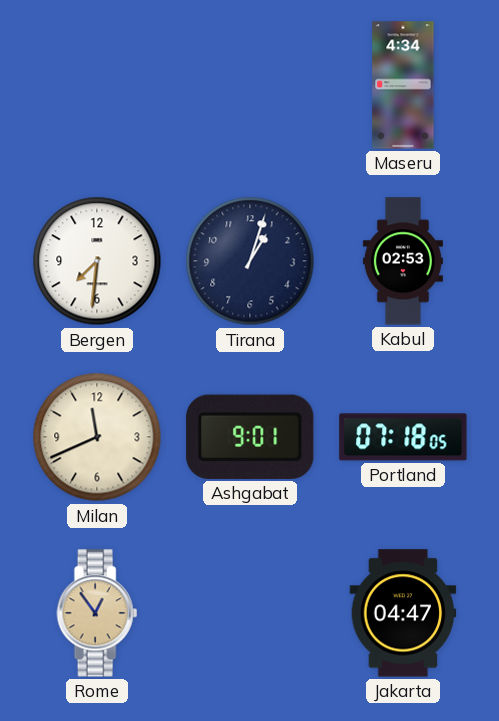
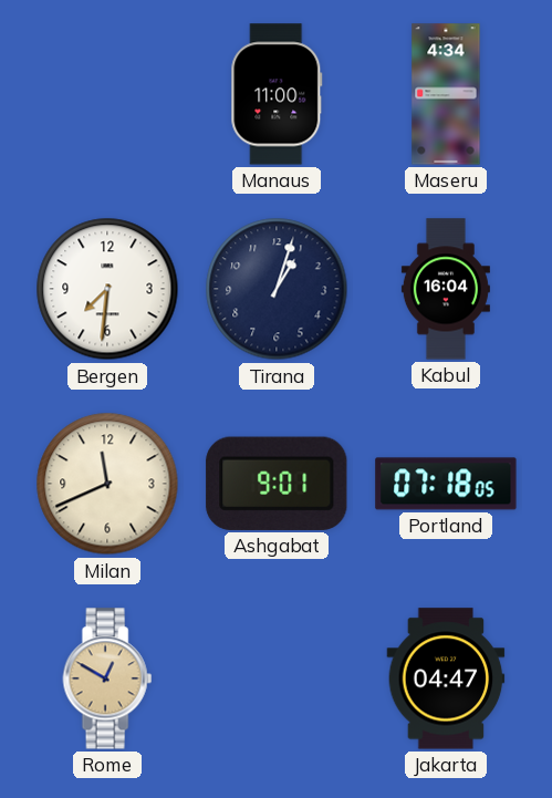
Manaus: none -> 11:00 (277, 94)
Kabul: 02:53 -> 16:04 (446, 289)
Rome: 12:54 -> 12:50 (107, 678)
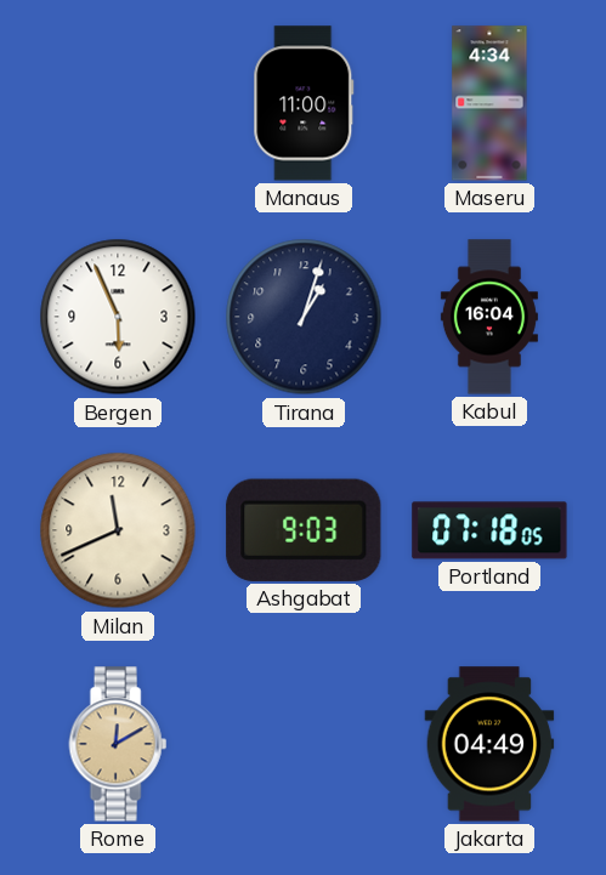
Bergen: 7:31 -> 5:56 (118, 317)
Ashgabat: 9:01 -> 9:03 (304, 530)
Rome: 12:50 -> 12:10 (118, 744)
Jakarta: 04:47 -> 04:49 (489, 744)
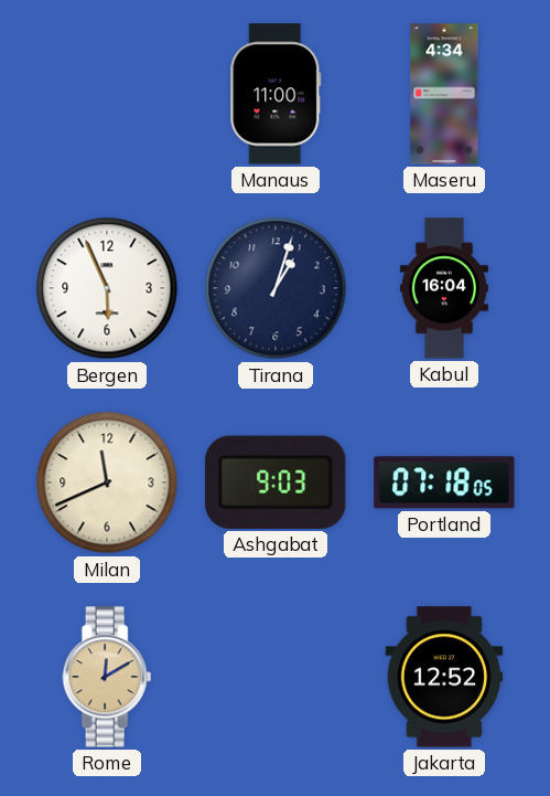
Jakarta: 04:49 -> 12:52 (444, 677)
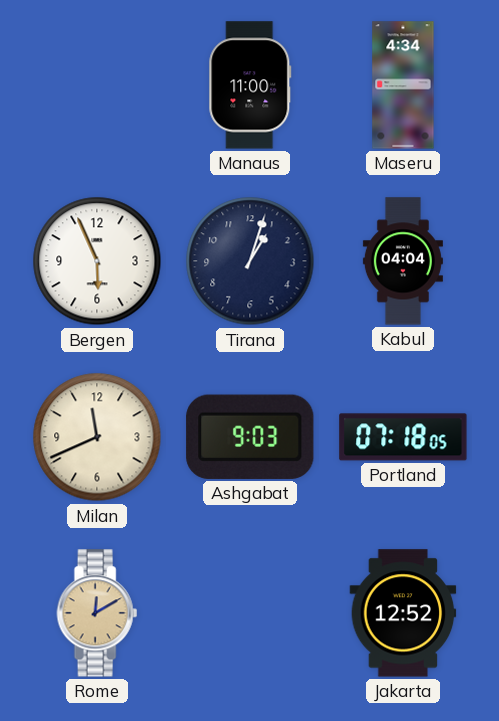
Kabul: 16:04 -> 04:04 (403, 261)
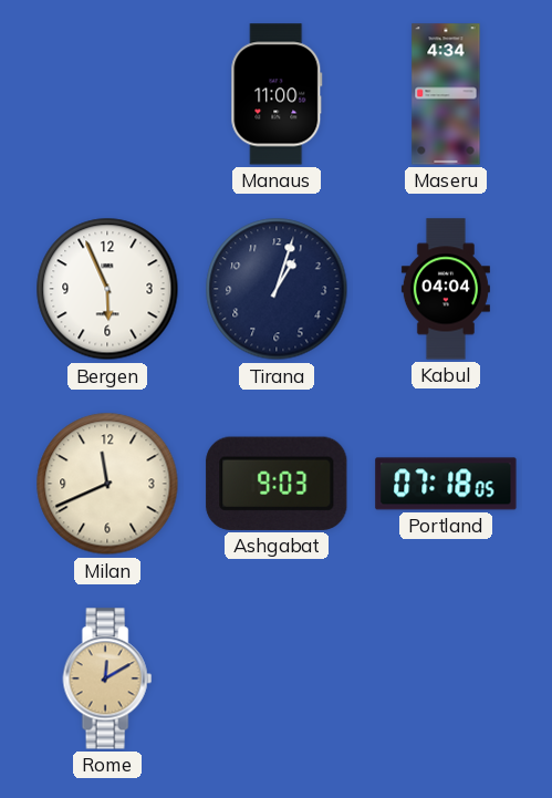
Jakarta: 12:52 -> none (403, 613)
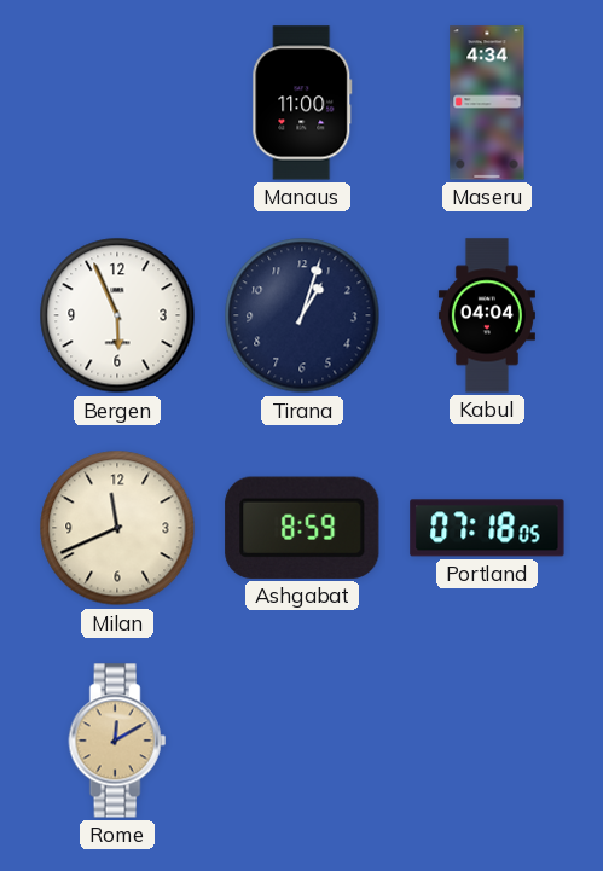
Ashgabat: 9:03 -> 8:59 (302, 528)
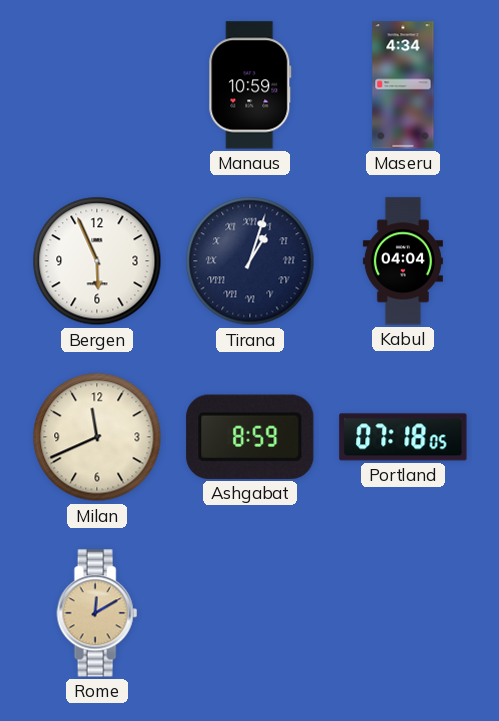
Manaus: 11:00 -> 10:59 (250, 85)
Tirana numerals: Arabic -> Roman (250, 261)
